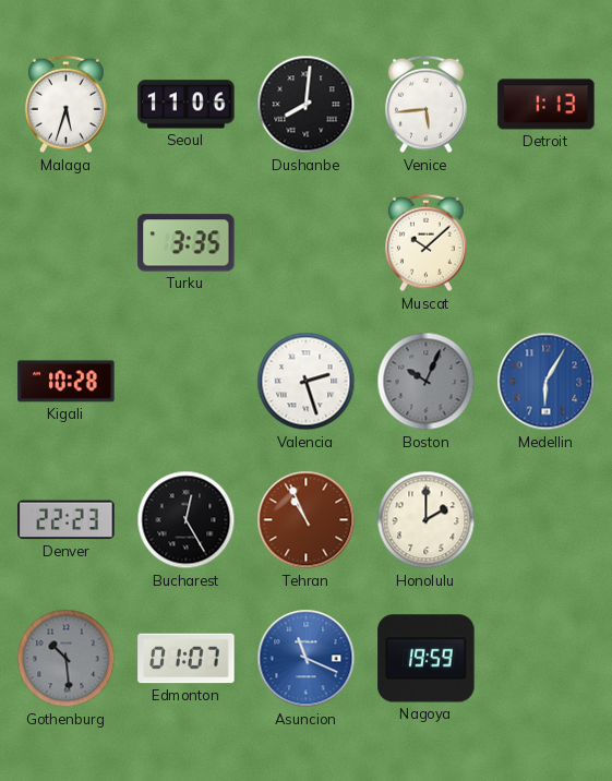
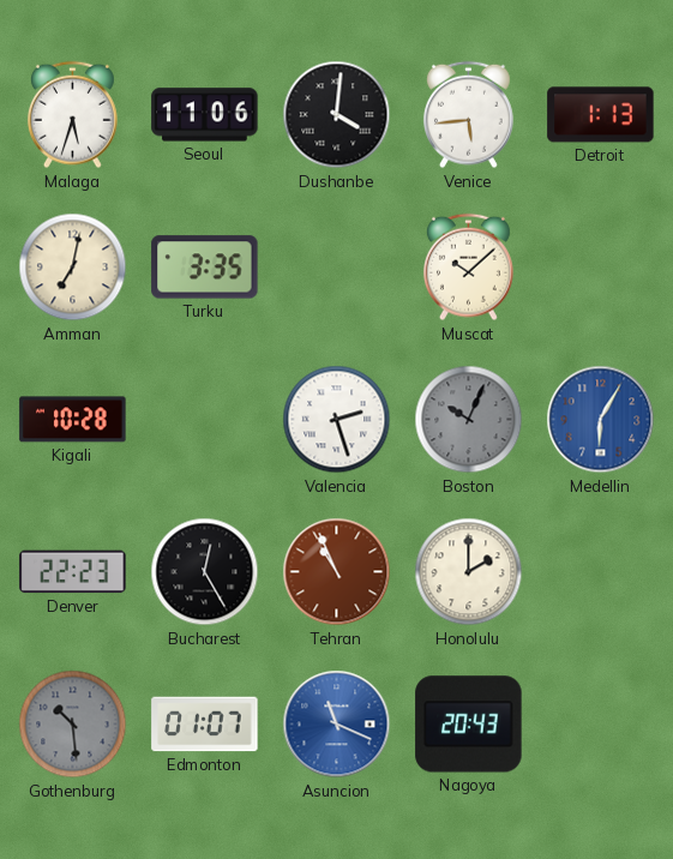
Dushanbe: 8:01 -> 4:01 (337, 115)
Amman: none -> 7:02 (73, 268)
Nagoya: 19:59 -> 20:43 (469, 725)
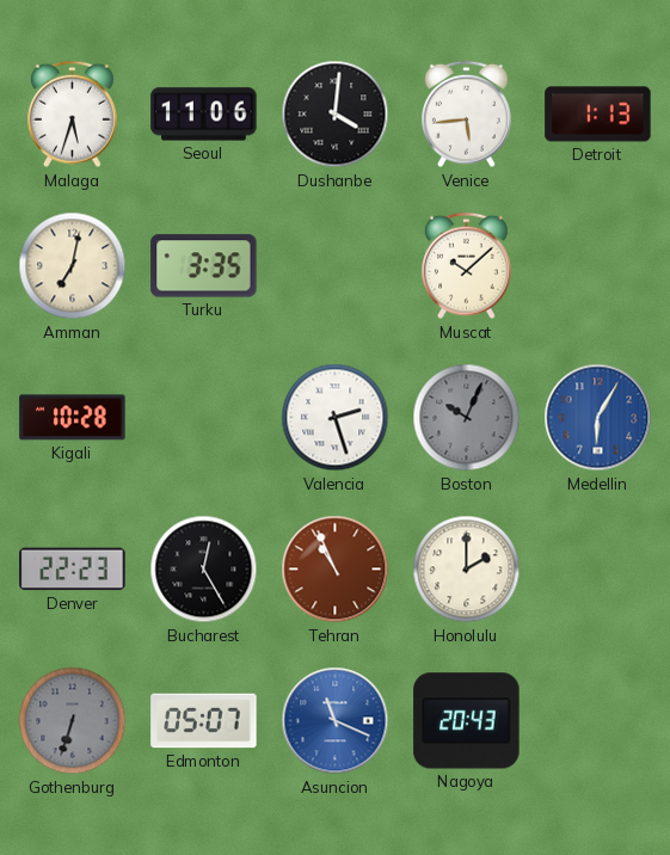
Gothenburg: 10:29 -> 6:33 (73, 721)
Edmonton: 01:07 -> 05:07 (204, 721)
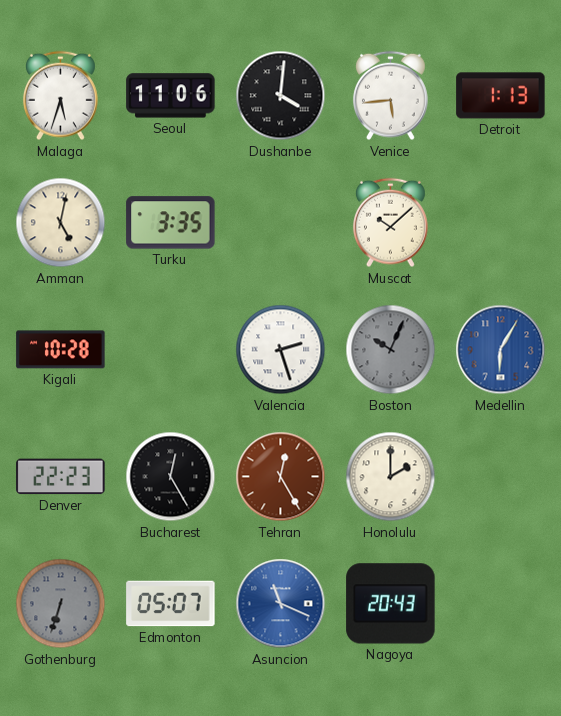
Amman: 7:02 -> 5:02 (61, 223)
Tehran: 10:56 -> 12:25 (281, 477)
